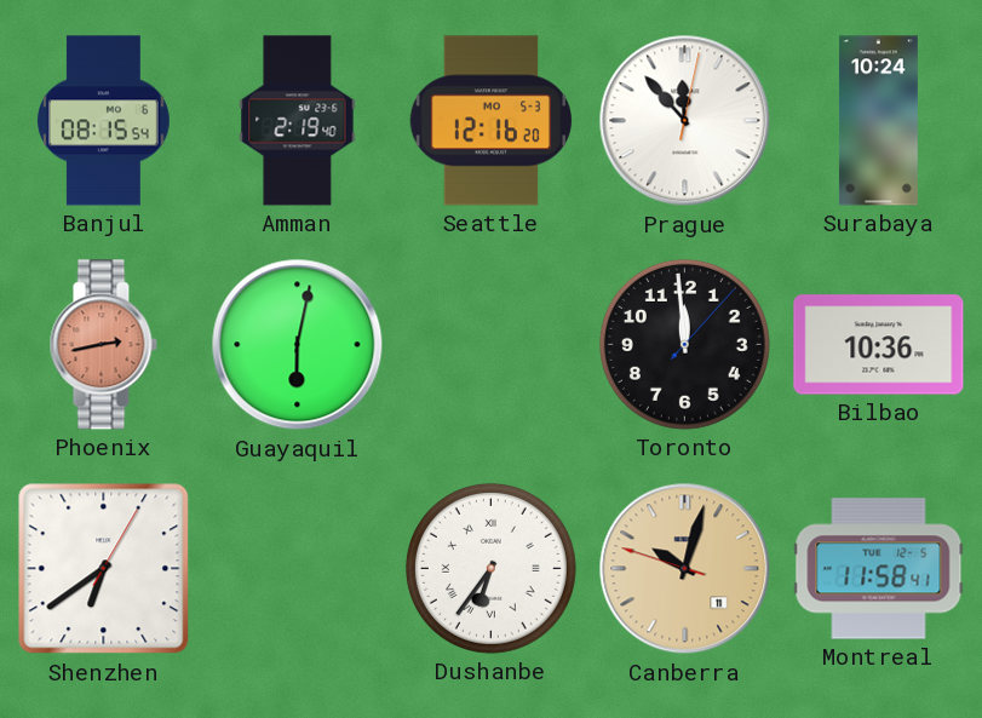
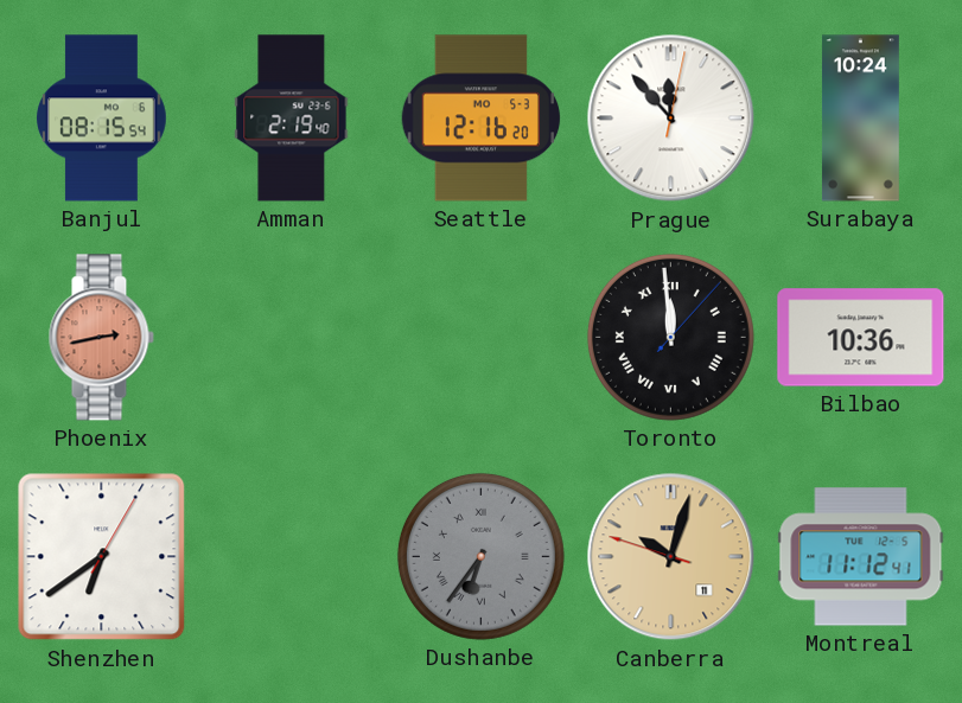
Guayaquil: 6:02 -> none (298, 345)
Toronto numerals: Arabic -> Roman (670, 337)
Dushanbe dial: white -> grey (480, 556)
Montreal: 11:58 -> 11:12 (861, 557)
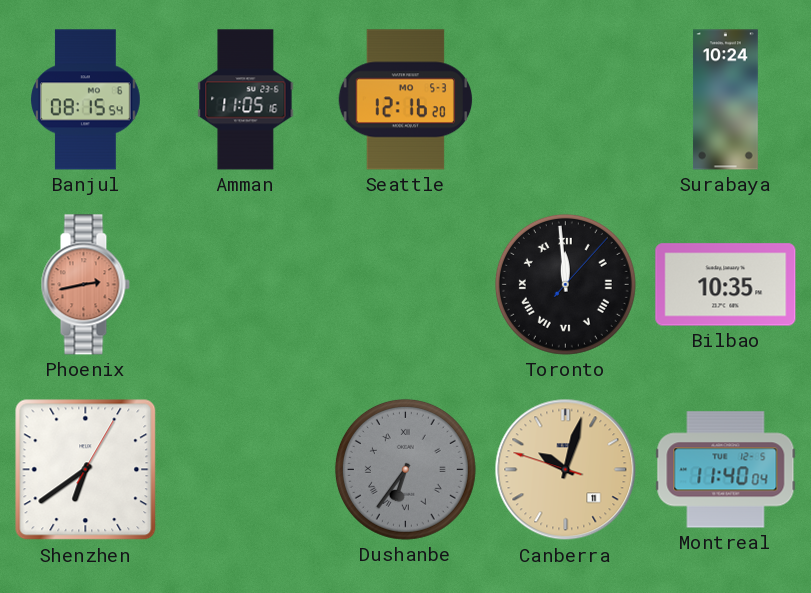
Amman: 2:19 -> 11:05 (246, 100)
Prague: 11:53 -> none (671, 119)
Bilbao: 10:36 -> 10:35 (726, 285)
Montreal: 11:12 -> 11:40 (726, 470)
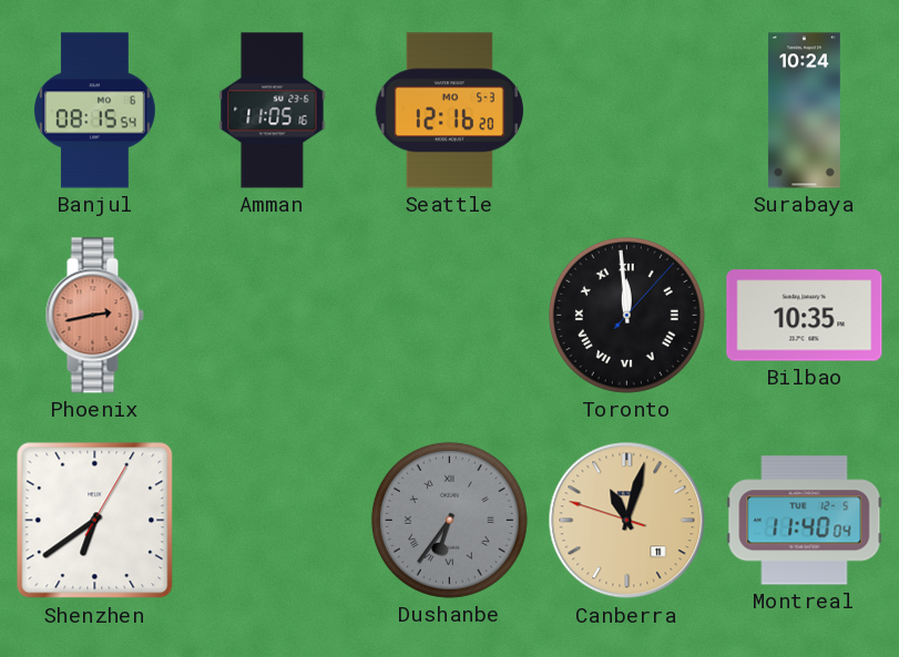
Canberra: 10:02 -> 11:02 (627, 521)
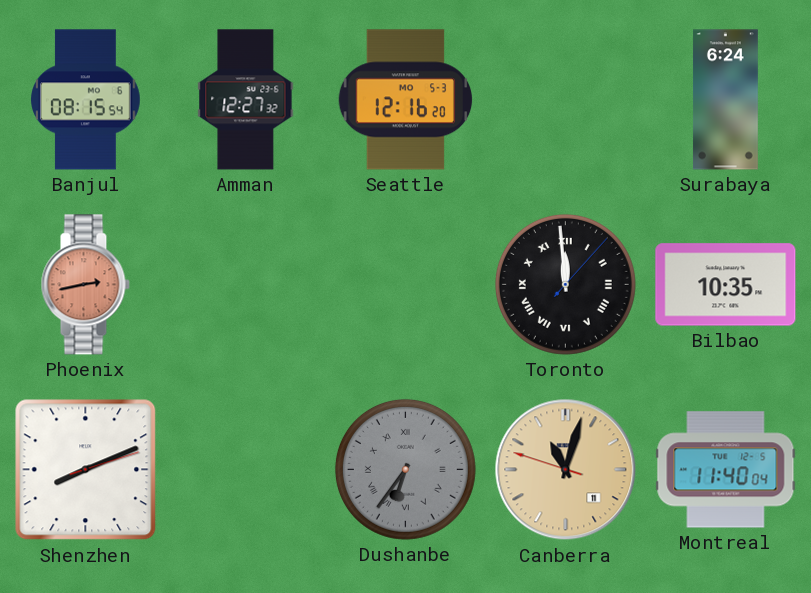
Amman: 11:05 -> 12:27 (246, 100)
Surabaya: 10:24 -> 6:24 (725, 100)
Shenzhen: 6:39 -> 8:11 (86, 470)
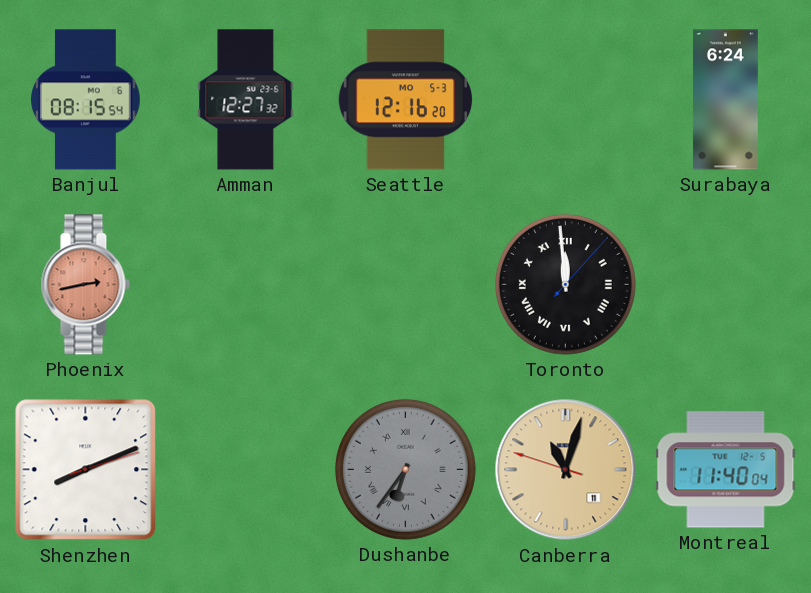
Bilbao: 10:35 -> none (726, 285)
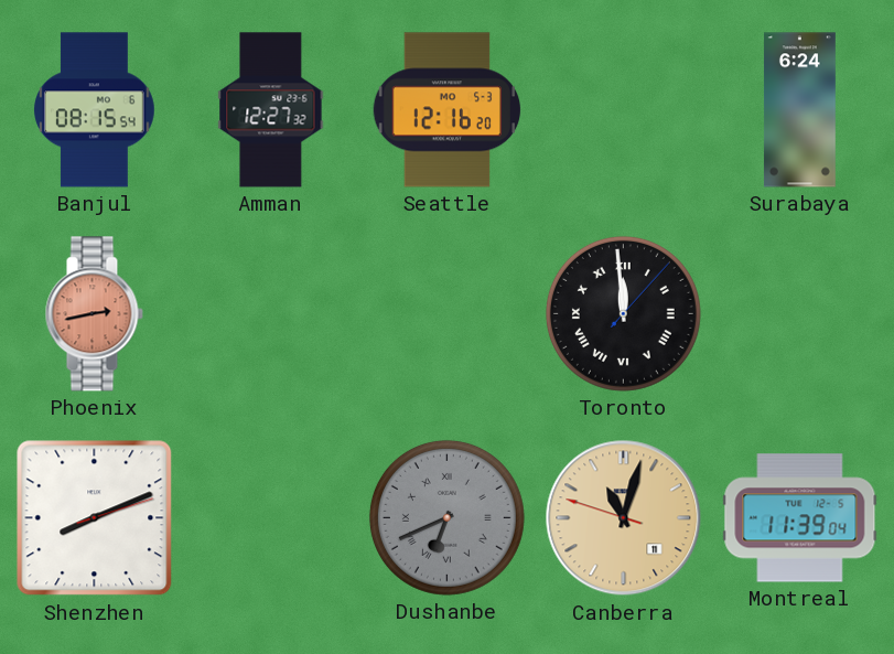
Dushanbe: 6:36 -> 6:41 (446, 517)
Montreal: 11:40 -> 11:39 (800, 518)
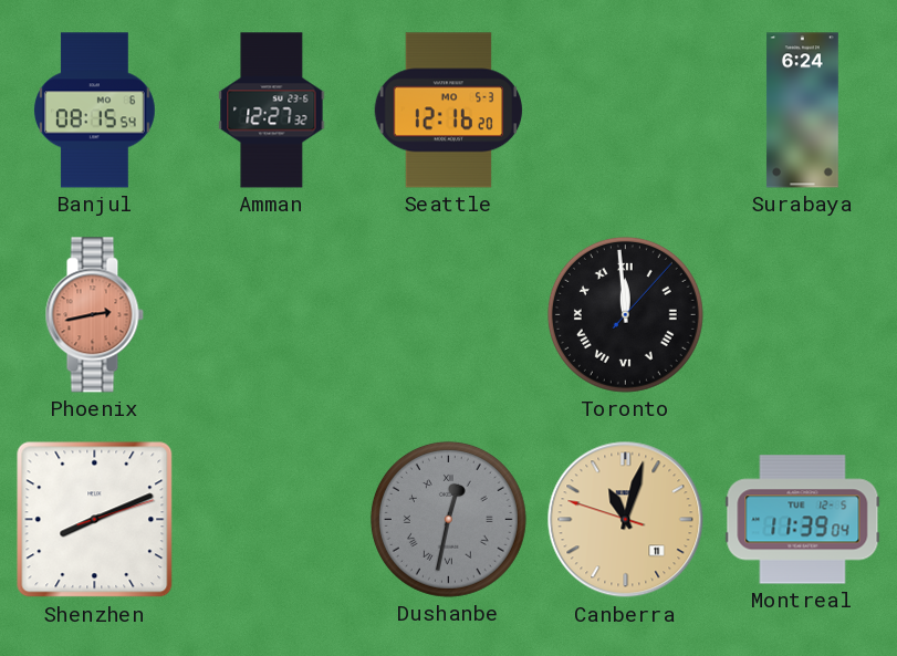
Dushanbe: 6:41 -> 12:32 (448, 519)
